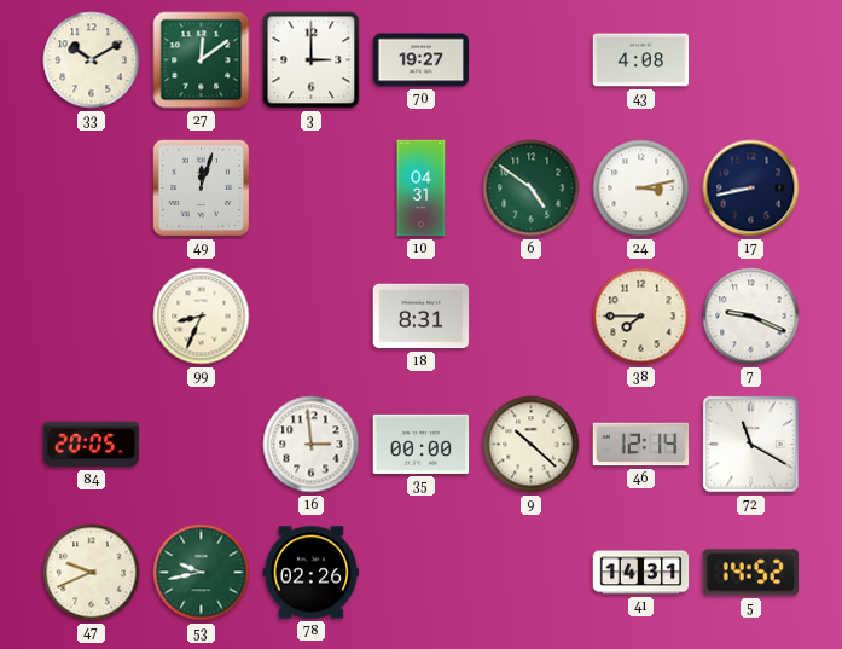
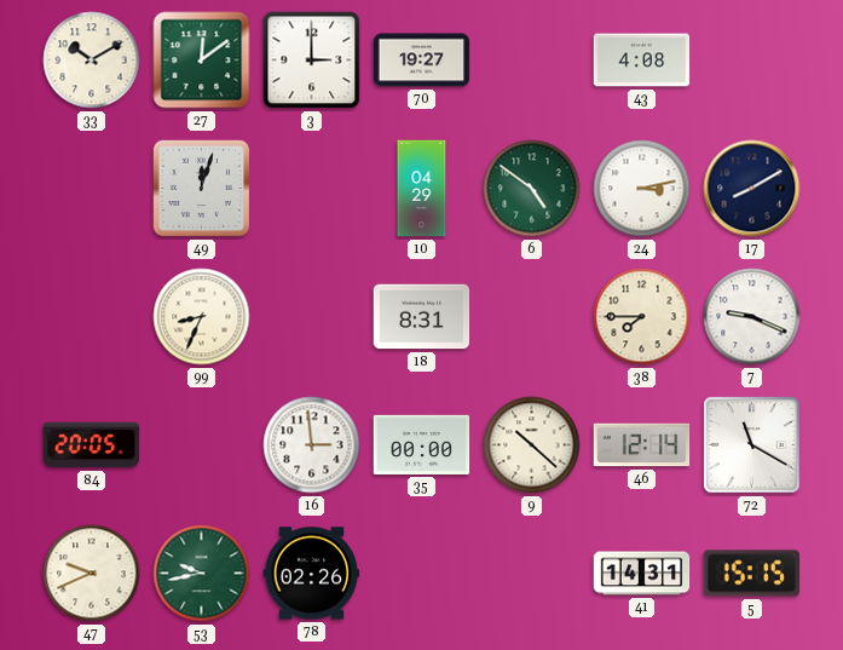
10: 04:31 -> 04:29 (422, 189)
17: 8:43 -> 8:10 (752, 189)
5: 14:52 -> 15:15 (752, 574)
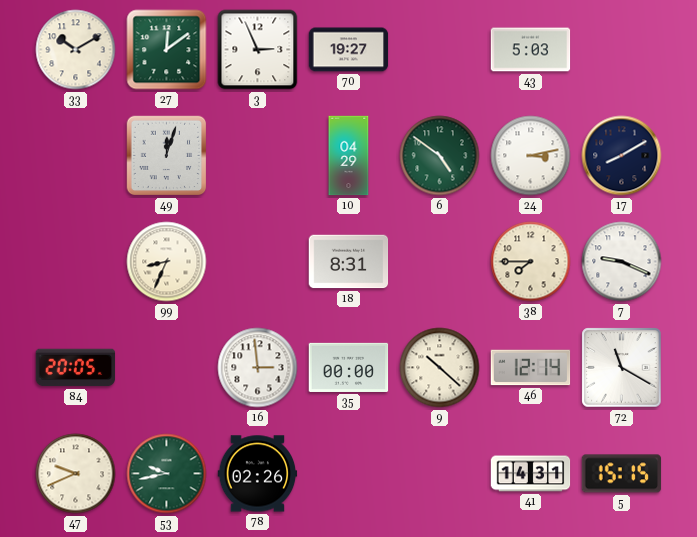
3: 3:00 -> 2:56 (258, 50)
43: 4:08 -> 5:03 (531, 50)
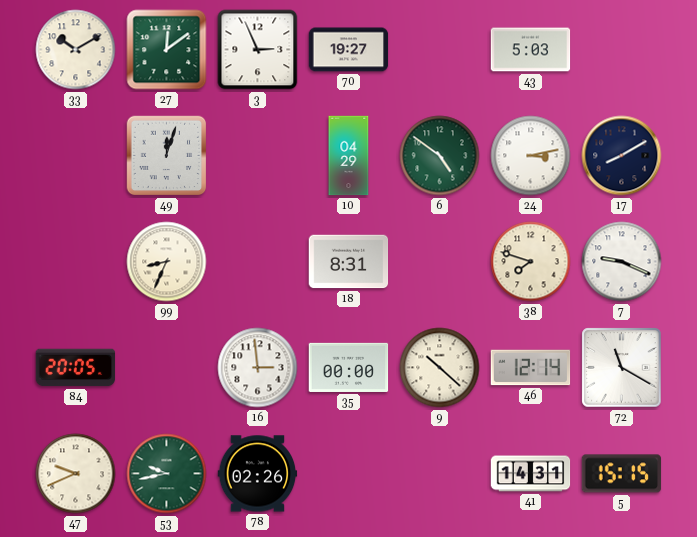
38: 7:45 -> 7:48 (531, 262)
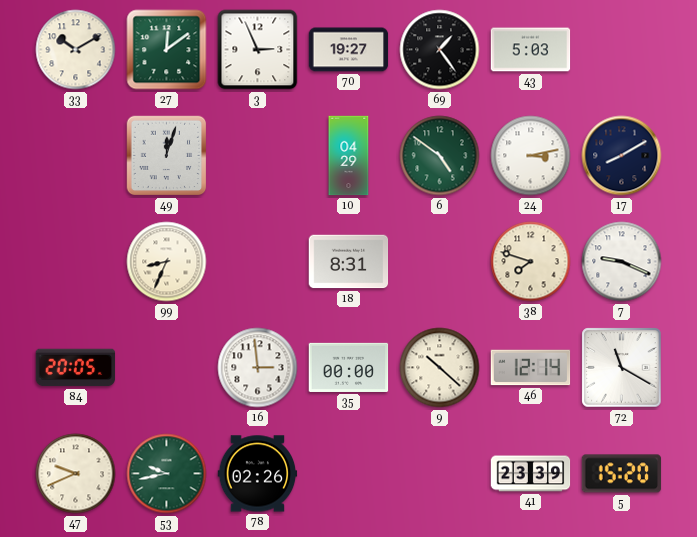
69: none -> 1:24 (440, 50)
41: 14:31 -> 23:39 (531, 474)
5: 15:15 -> 15:20 (622, 474)
